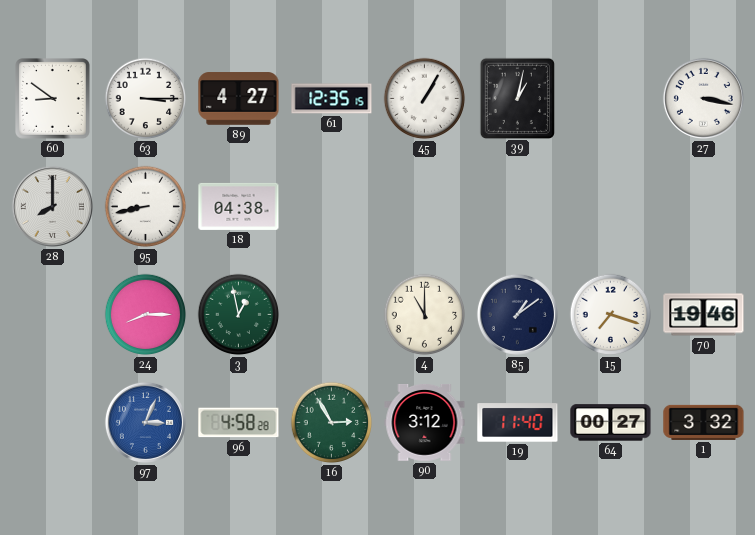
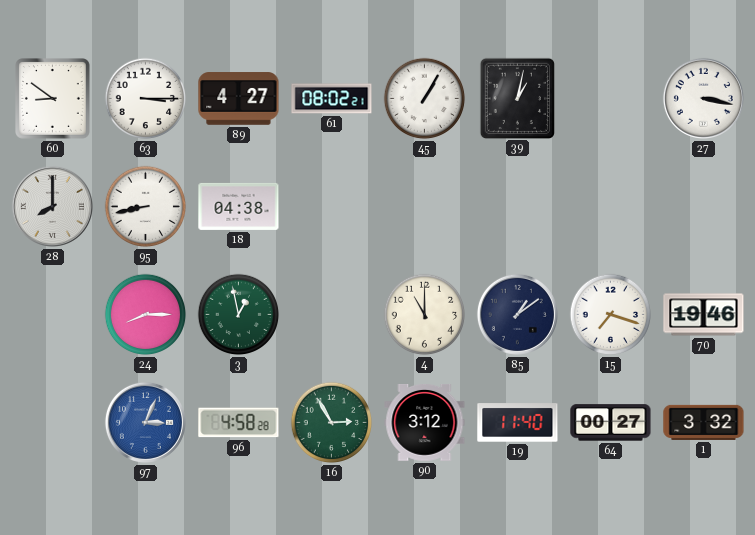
61: 12:35 -> 08:02 (332, 99)
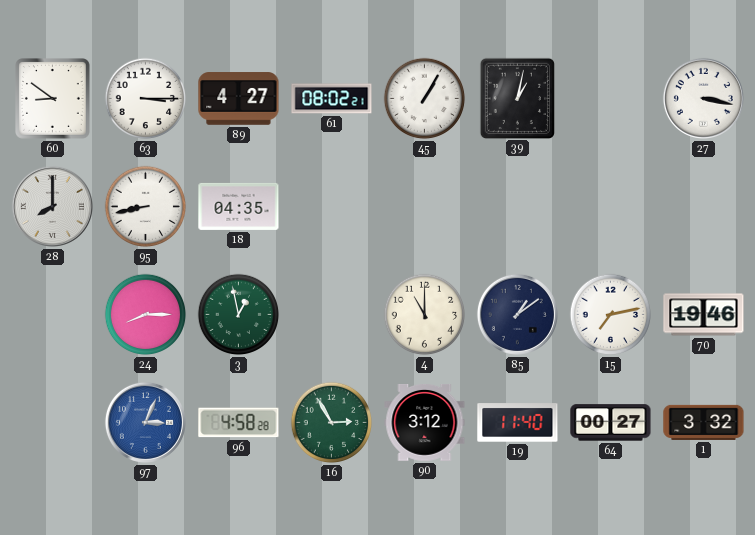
18: 04:38 -> 04:35 (239, 206)
15: 7:18 -> 7:13 (611, 315)
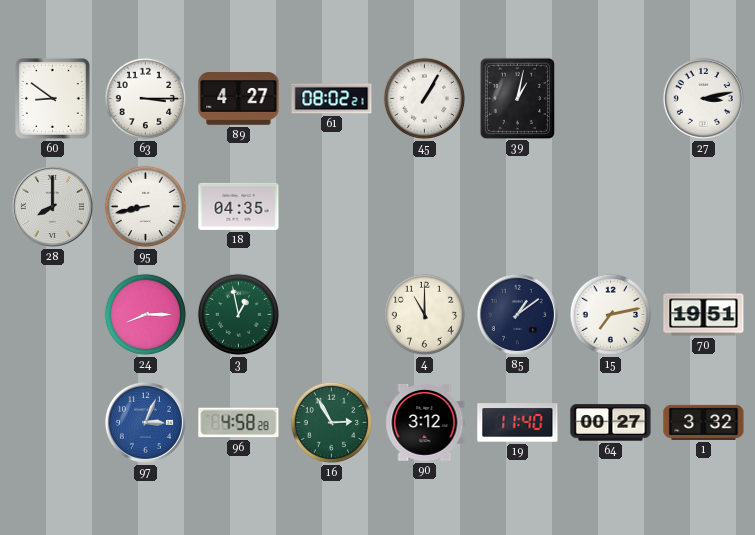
27: 3:17 -> 3:13 (703, 98)
70: 19:46 -> 19:51 (704, 315)
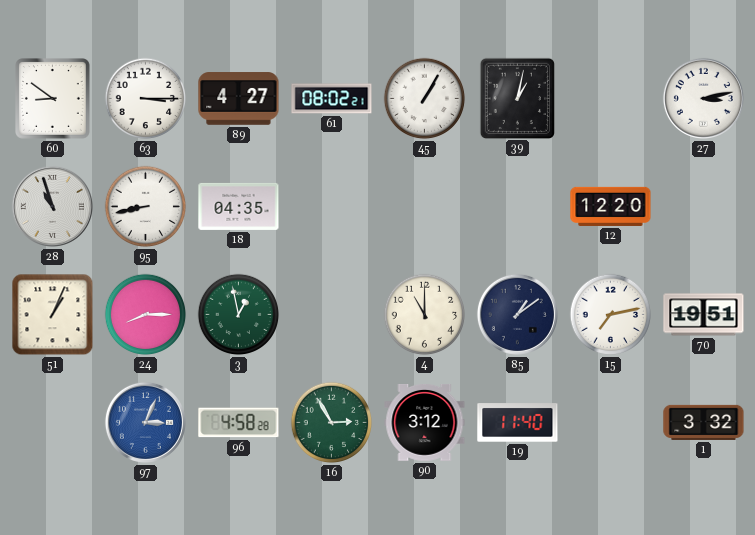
28: 8:00 -> 10:57 (52, 206)
12: none -> 12:20 (611, 206)
51: none -> 1:04 (53, 315)
64: 00:27 -> none (611, 423)
